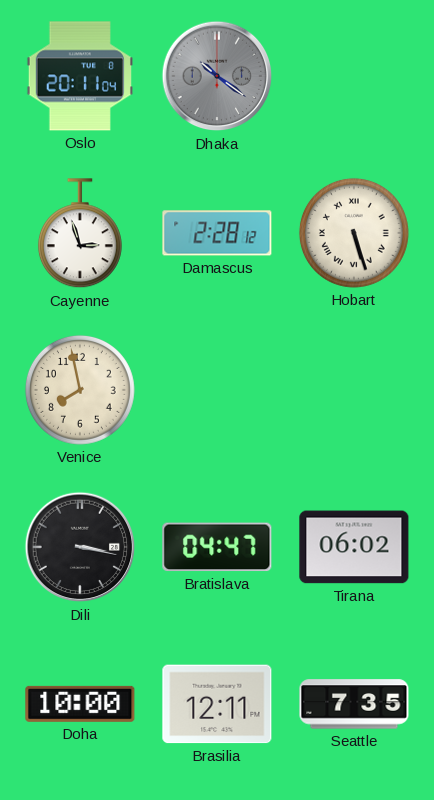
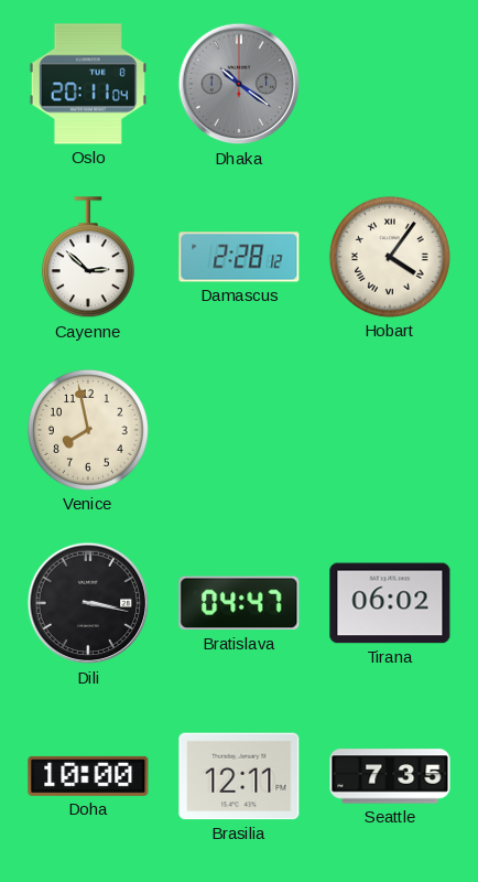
Cayenne: 2:57 -> 2:52 (88, 258)
Hobart: 5:27 -> 4:06 (390, 257)
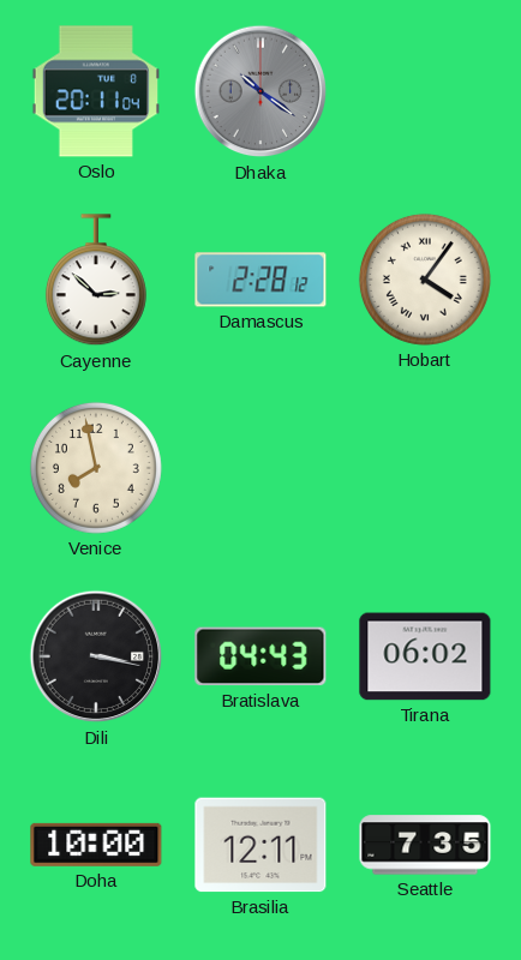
Bratislava: 04:47 -> 04:43 (260, 656)
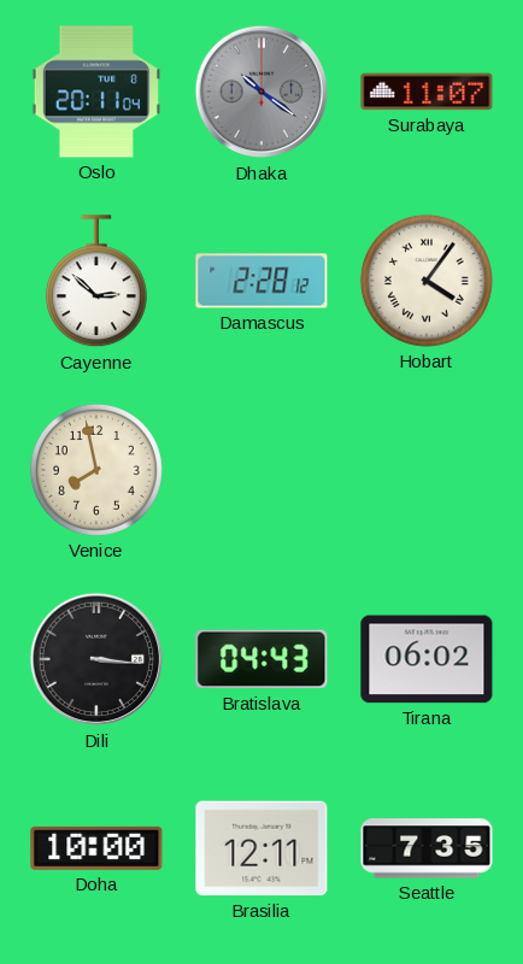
Surabaya: none -> 11:07 (427, 92)
Dili: 3:17 -> 3:16 (96, 659)
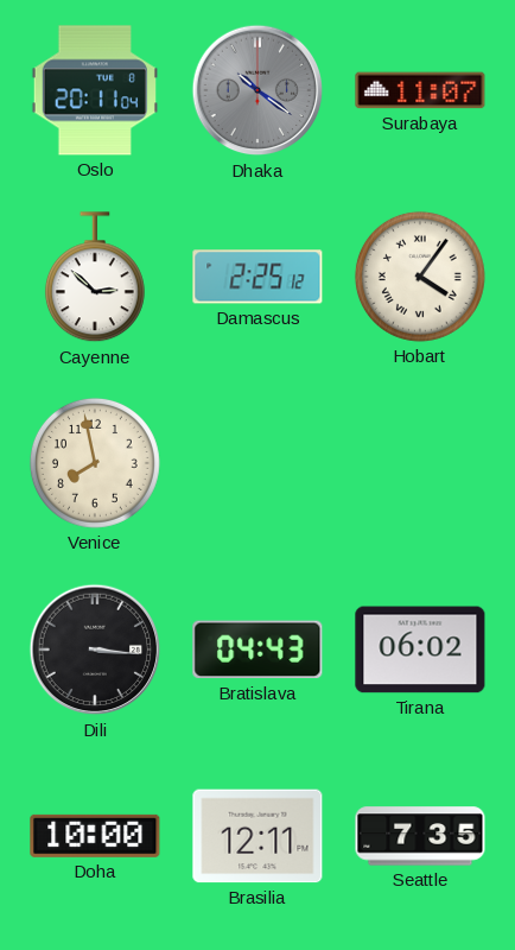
Damascus: 2:28 -> 2:25 (257, 277)
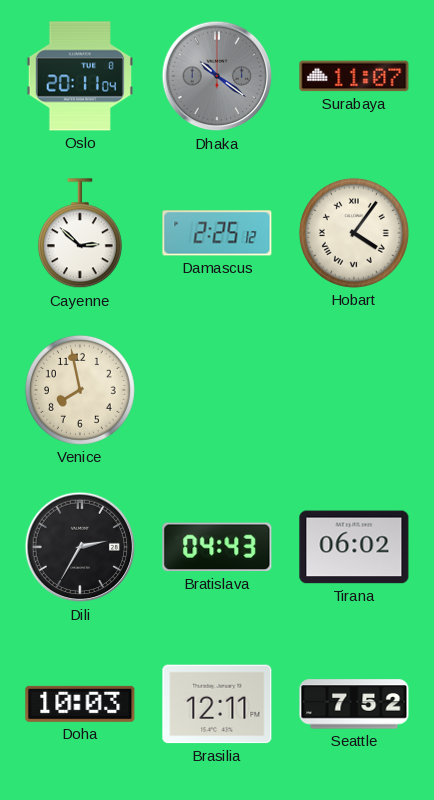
Dili: 3:16 -> 2:35 (80, 547)
Doha: 10:00 -> 10:03 (80, 704)
Seattle: 7:35 -> 7:52 (354, 704)
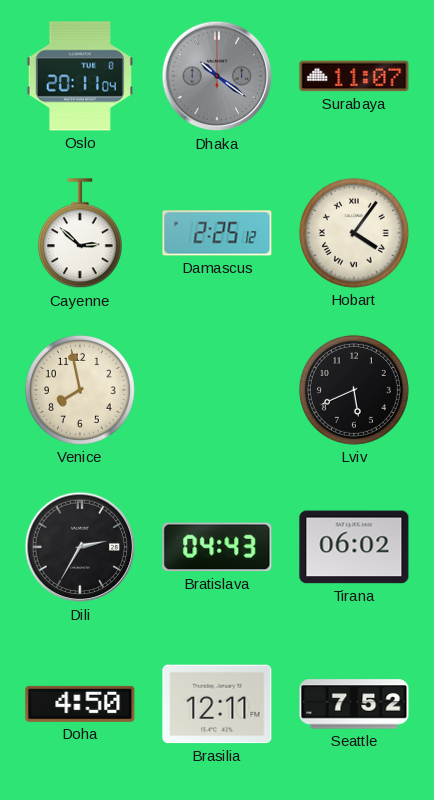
Lviv: none -> 5:41 (354, 390)
Doha: 10:03 -> 4:50 (80, 704)
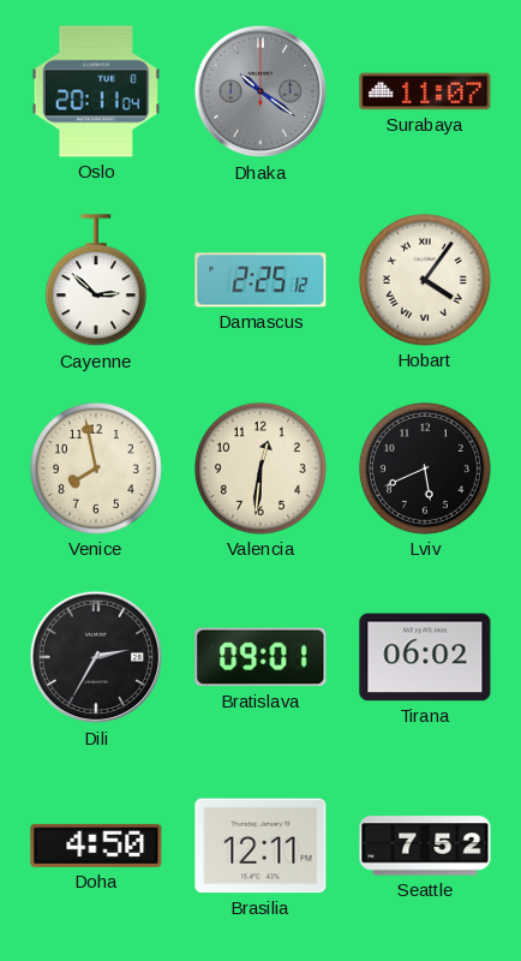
Valencia: none -> 12:31 (260, 468)
Bratislava: 04:43 -> 09:01 (260, 657)
